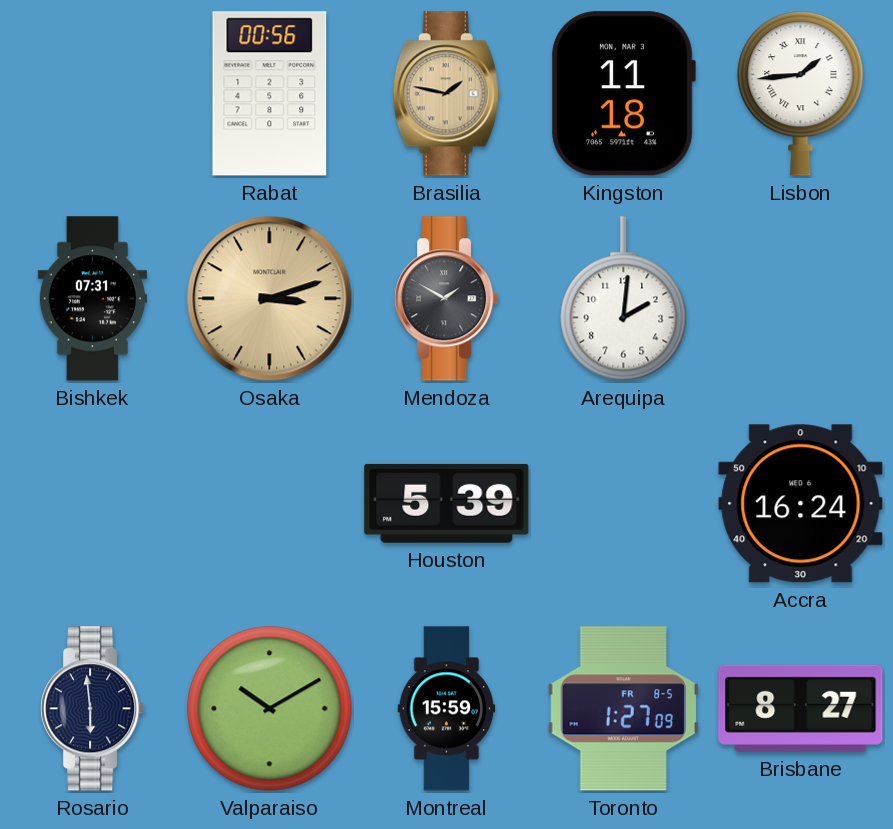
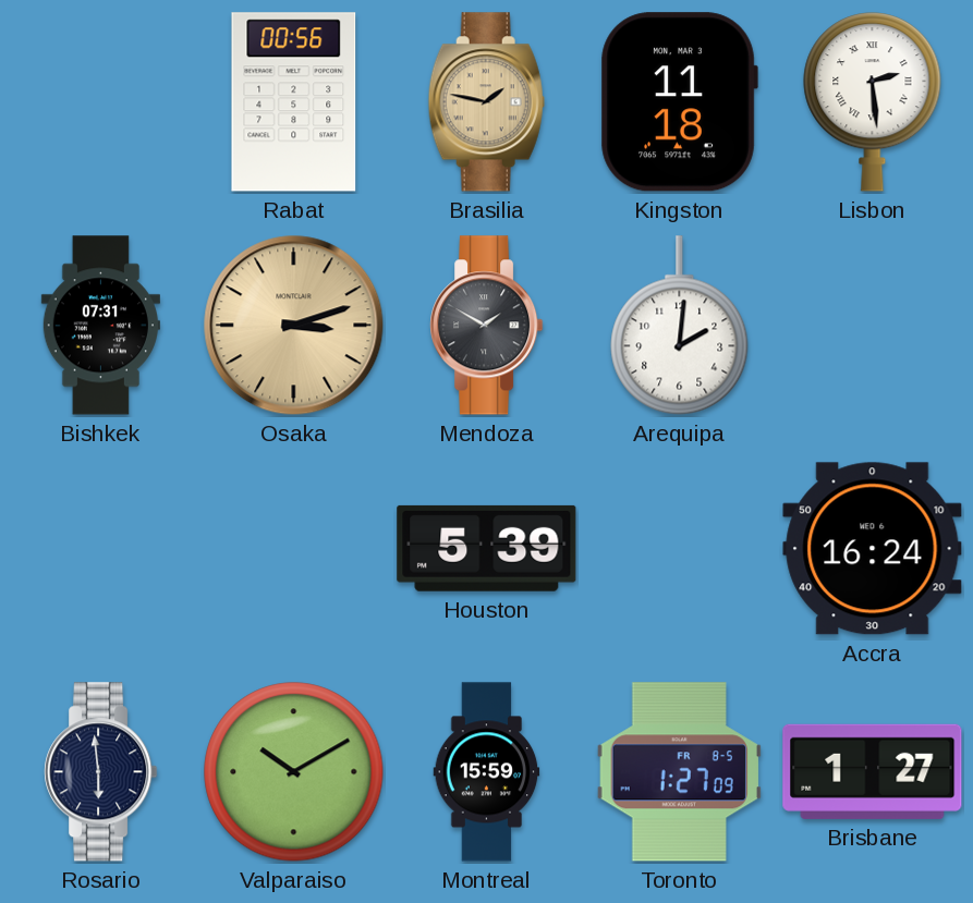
Lisbon: 1:44 -> 2:29 (873, 102)
Brisbane: 8:27 -> 1:27 (873, 771)
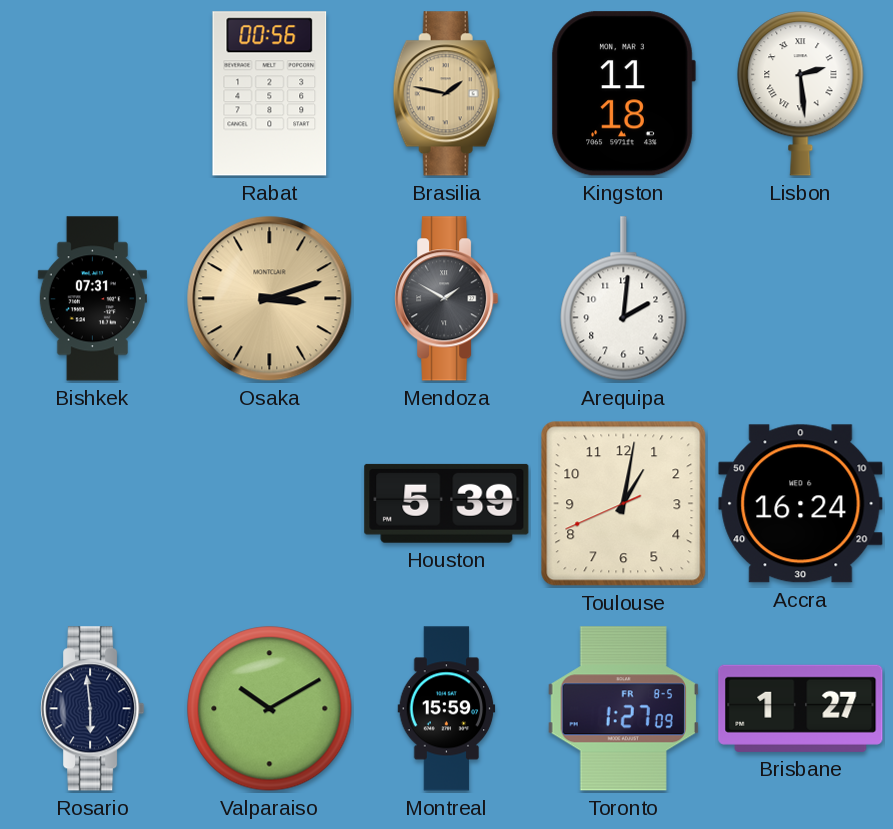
Toulouse: none -> 1:01 (624, 504)
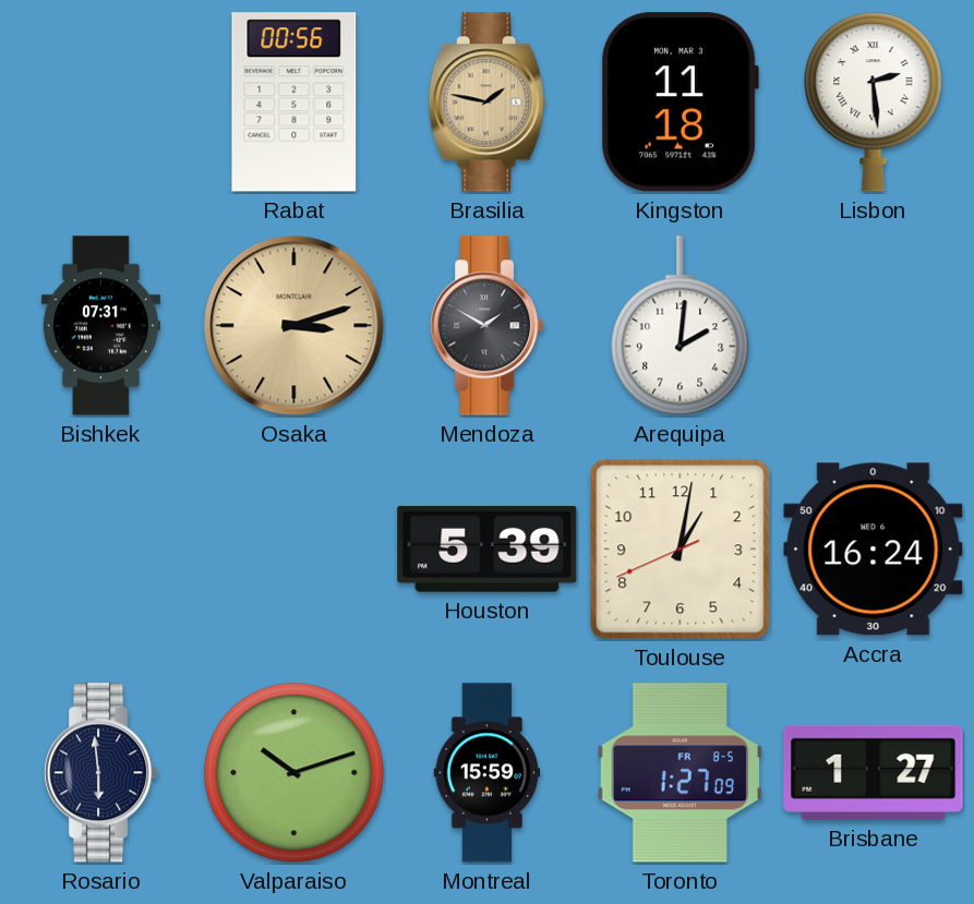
Valparaiso: 10:10 -> 10:12 (294, 773)
